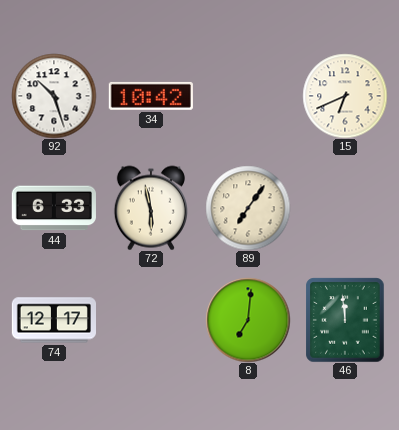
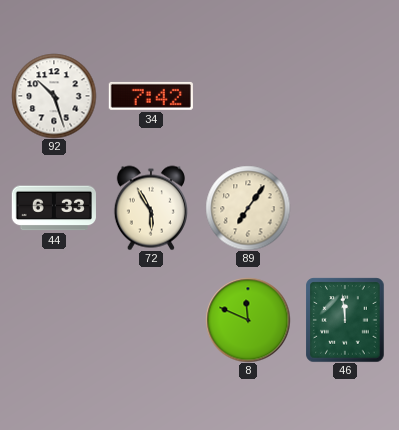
34: 10:42 -> 7:42 (151, 96)
15: 6:41 -> none (345, 96)
72: 5:58 -> 5:55 (151, 208)
74: 12:17 -> none (53, 320)
8: 7:01 -> 11:49 (248, 320)
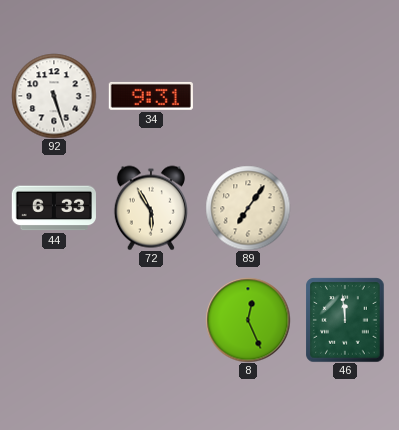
92: 10:27 -> 5:27 (54, 96)
34: 7:42 -> 9:31 (151, 96)
8: 11:49 -> 12:26 (248, 320)
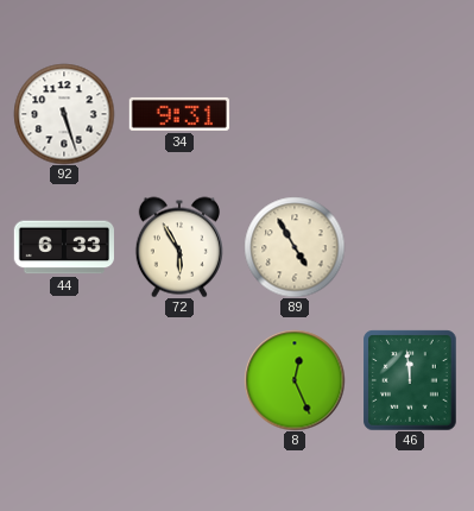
89: 7:06 -> 4:55 (295, 247)
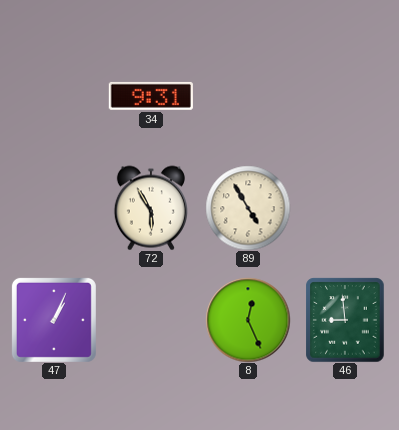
92: 5:27 -> none (64, 114)
44: 6:33 -> none (64, 247)
47: none -> 1:04 (54, 320)
46: 11:59 -> 8:59 (345, 320)
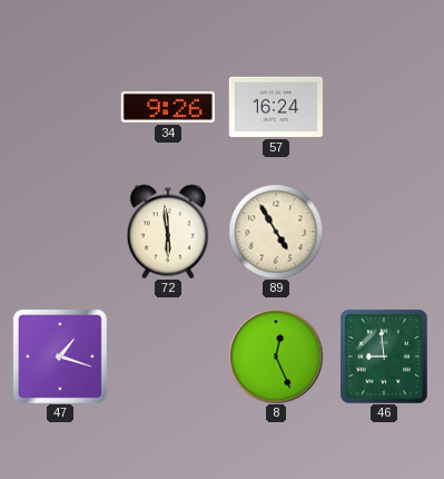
34: 9:31 -> 9:26 (168, 107)
57: none -> 16:24 (276, 107)
72: 5:55 -> 5:59 (168, 232)
47: 1:04 -> 1:18 (60, 356)
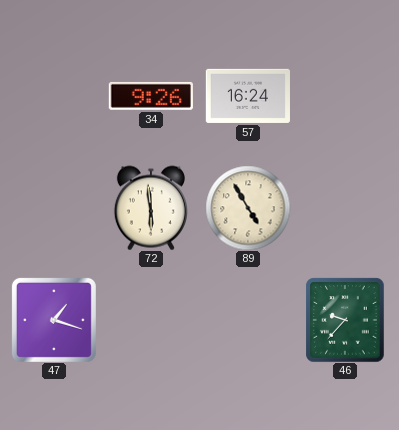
8: 12:26 -> none (276, 356)
46: 8:59 -> 9:37 (345, 320)
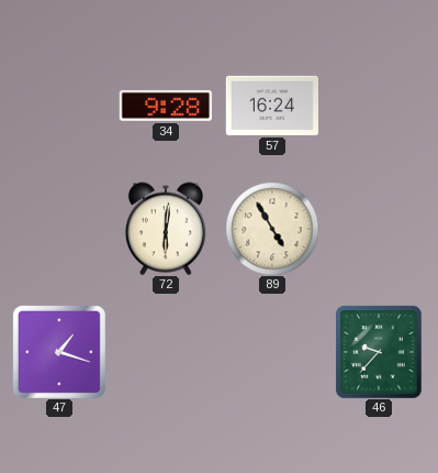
34: 9:26 -> 9:28 (166, 106)
72: 5:59 -> 6:01 (166, 229)
